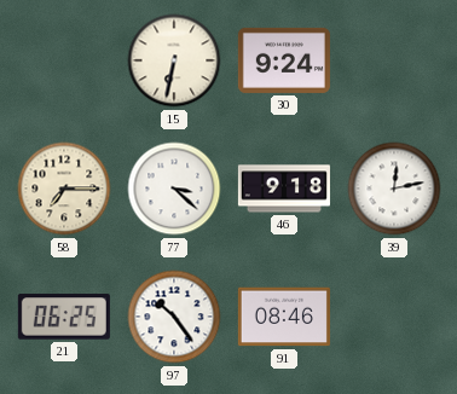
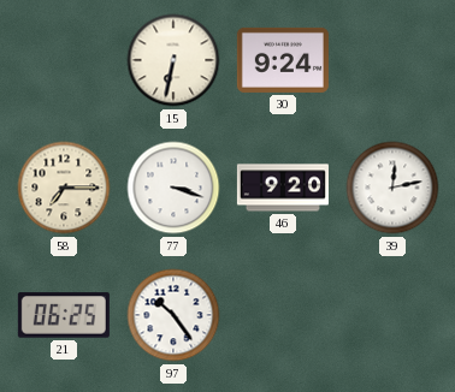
77: 3:22 -> 3:18 (173, 188)
46: 9:18 -> 9:20 (283, 188)
91: 08:46 -> none (284, 317)
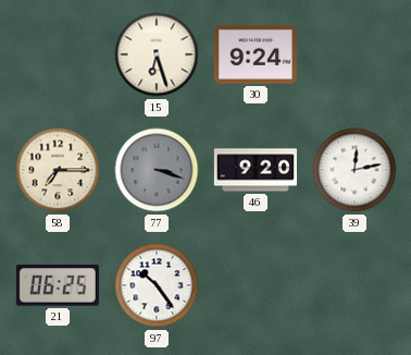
15: 6:32 -> 6:27 (157, 54)
77 dial: white -> grey (157, 170)
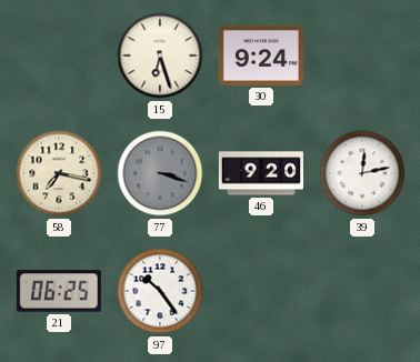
58: 7:15 -> 7:17 (59, 173)
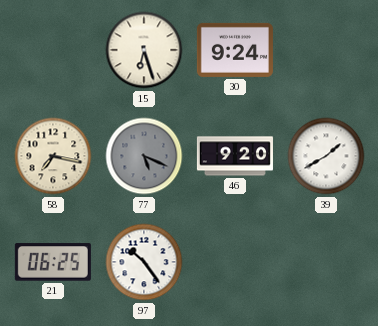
77: 3:18 -> 5:19 (144, 156)
39: 12:13 -> 1:40 (326, 156)
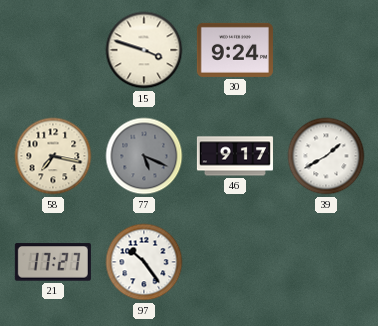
15: 6:27 -> 3:48 (144, 50)
46: 9:20 -> 9:17 (235, 156)
21: 06:25 -> 17:27 (53, 262)
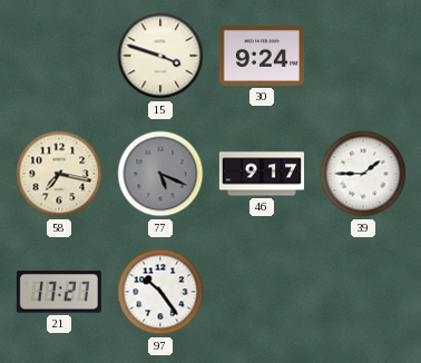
39: 1:40 -> 1:45 (363, 174)
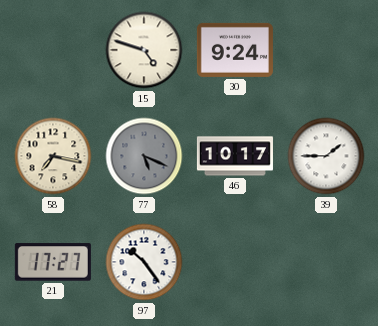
15: 3:48 -> 4:48 (144, 50)
46: 9:17 -> 10:17 (235, 156)
